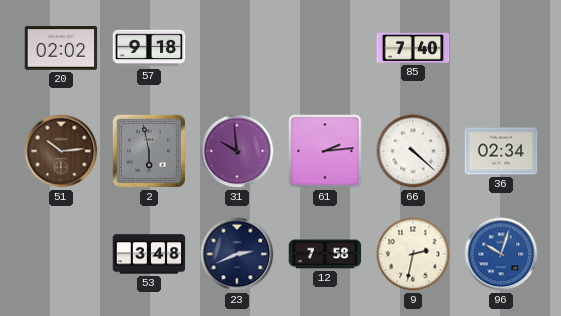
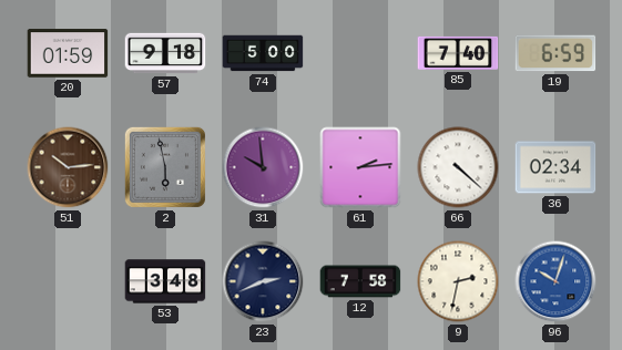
20: 02:02 -> 01:59 (68, 53)
74: none -> 5:00 (263, 53)
19: none -> 6:59 (555, 53)
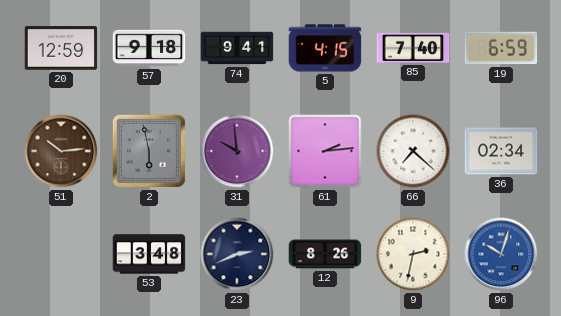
20: 01:59 -> 12:59 (61, 48)
74: 5:00 -> 9:41 (237, 48)
5: none -> 4:15 (325, 48)
66: 4:22 -> 7:22 (413, 151)
12: 7:58 -> 8:26 (325, 254)
